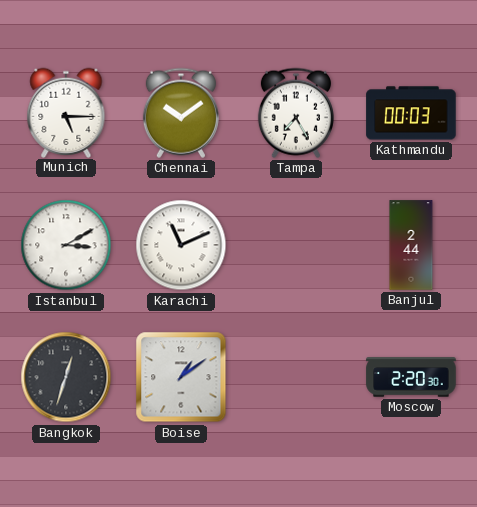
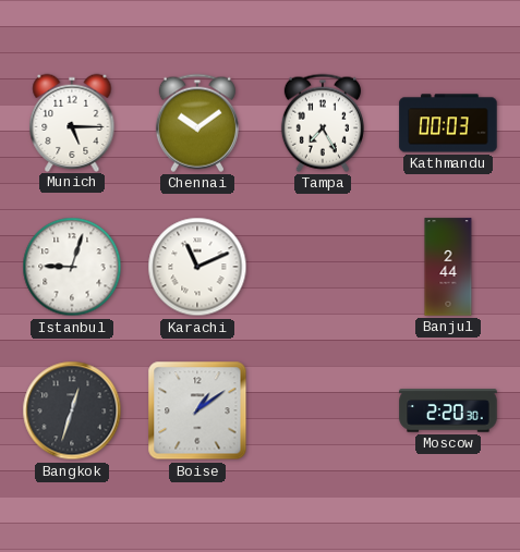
Istanbul: 3:10 -> 9:03 (72, 267)
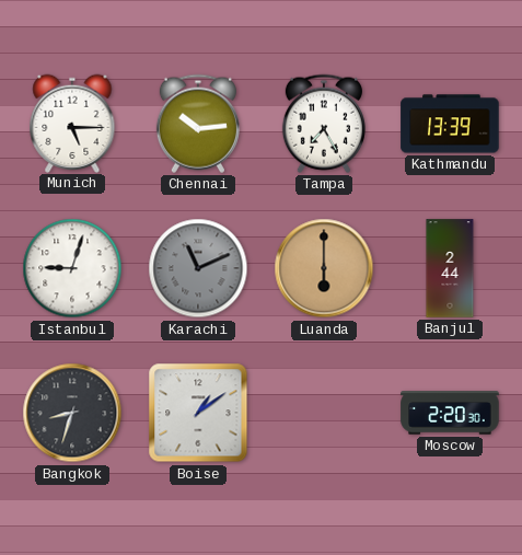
Chennai: 10:09 -> 10:14 (198, 124)
Kathmandu: 00:03 -> 13:39 (450, 124)
Karachi dial: white -> grey (198, 268)
Luanda: none -> 6:00 (324, 268)
Bangkok: 12:33 -> 8:33 (72, 413)
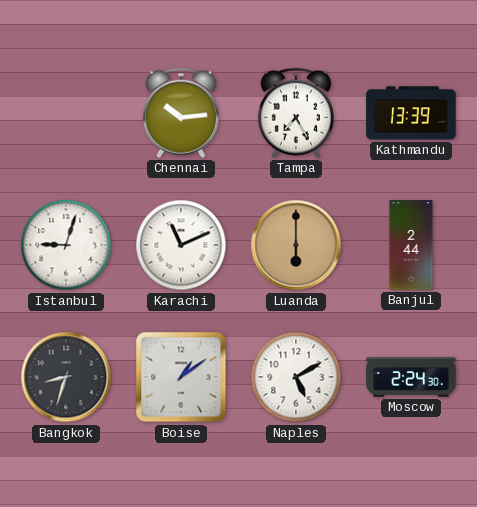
Munich: 5:15 -> none (72, 123)
Karachi dial: grey -> white (181, 245)
Naples: none -> 5:10 (296, 377)
Moscow: 2:20 -> 2:24 (411, 377)
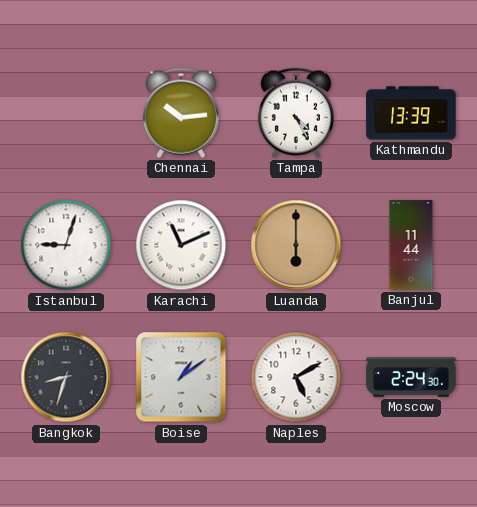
Tampa: 7:25 -> 4:25 (296, 113)
Banjul: 2:44 -> 11:44 (411, 245)
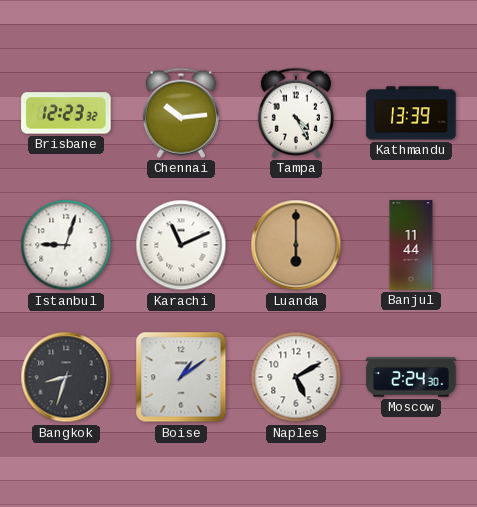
Brisbane: none -> 12:23 (66, 113)
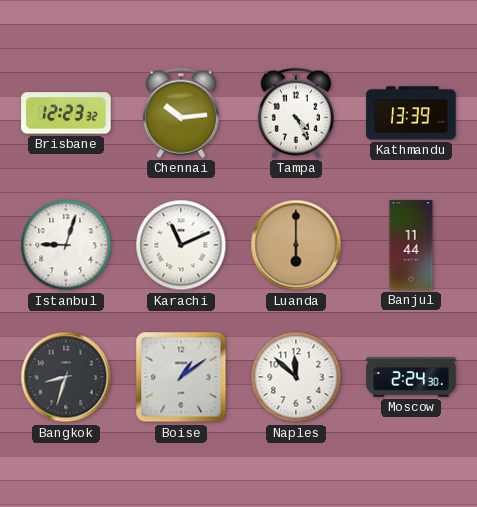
Naples: 5:10 -> 11:52 (296, 377)
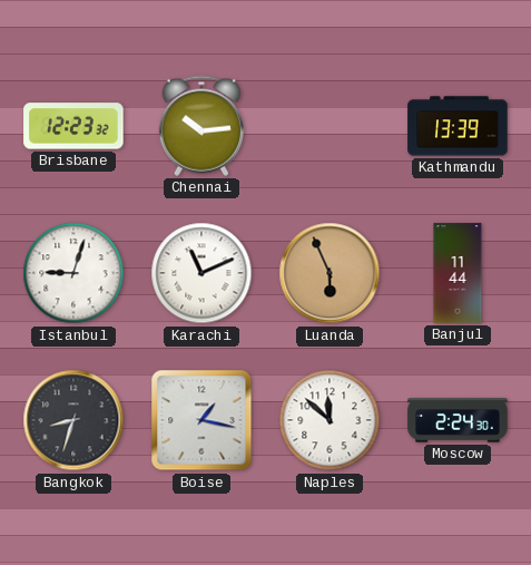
Tampa: 4:25 -> none (296, 113)
Luanda: 6:00 -> 5:56 (330, 273)
Boise: 1:09 -> 1:17 (201, 420)
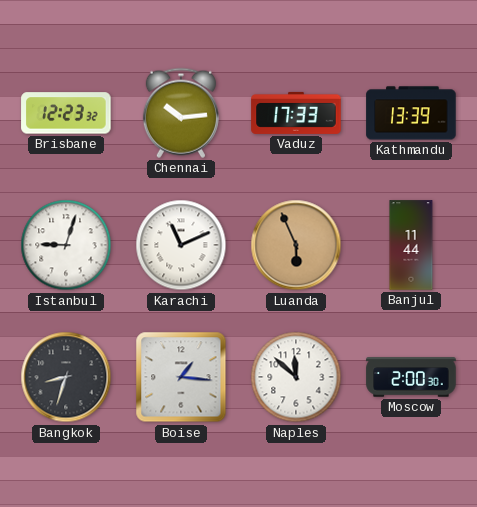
Vaduz: none -> 17:33 (296, 113)
Boise: 1:17 -> 1:16 (181, 377)
Moscow: 2:24 -> 2:00 (411, 377)
